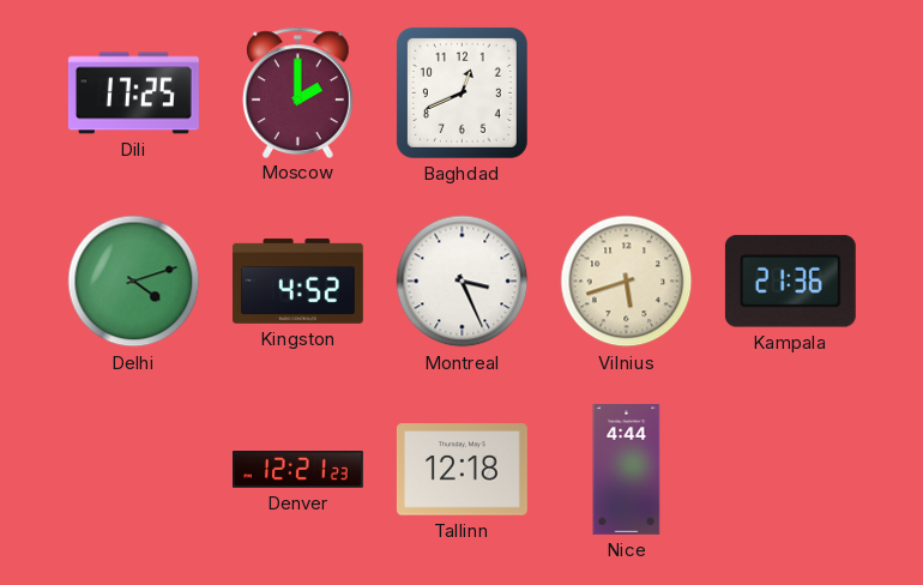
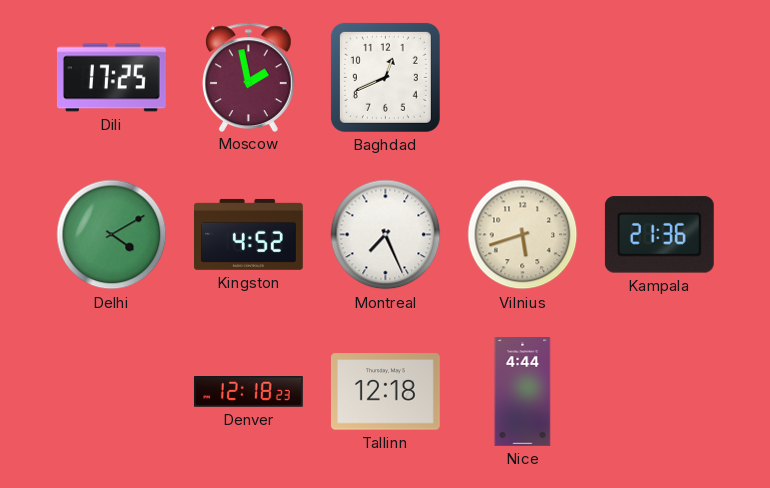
Moscow: 2:00 -> 1:58 (249, 77)
Delhi: 4:12 -> 4:10 (112, 235)
Montreal: 3:26 -> 7:26 (386, 235)
Denver: 12:21 -> 12:18 (248, 392)
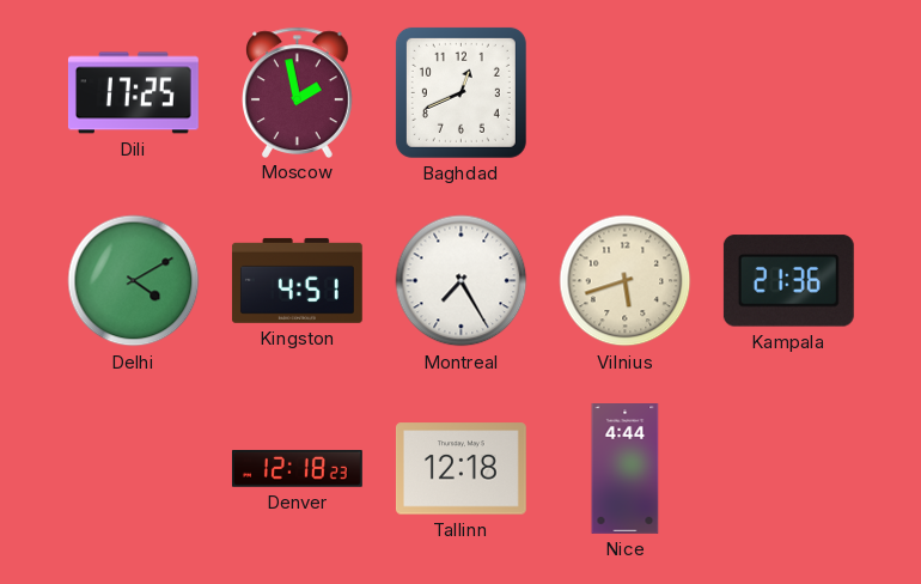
Kingston: 4:52 -> 4:51 (297, 280)
Montreal: 7:26 -> 7:25 (462, 281)
